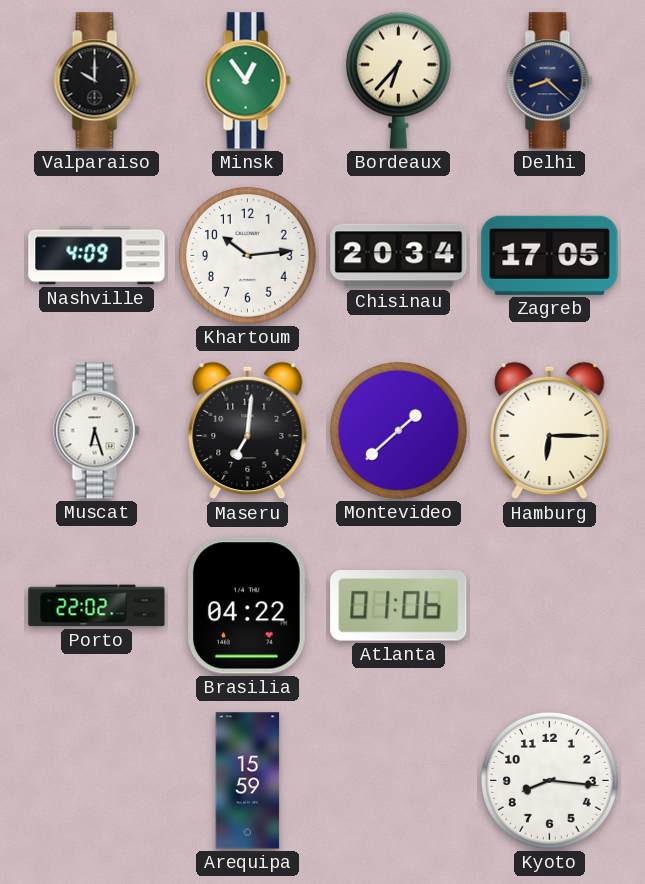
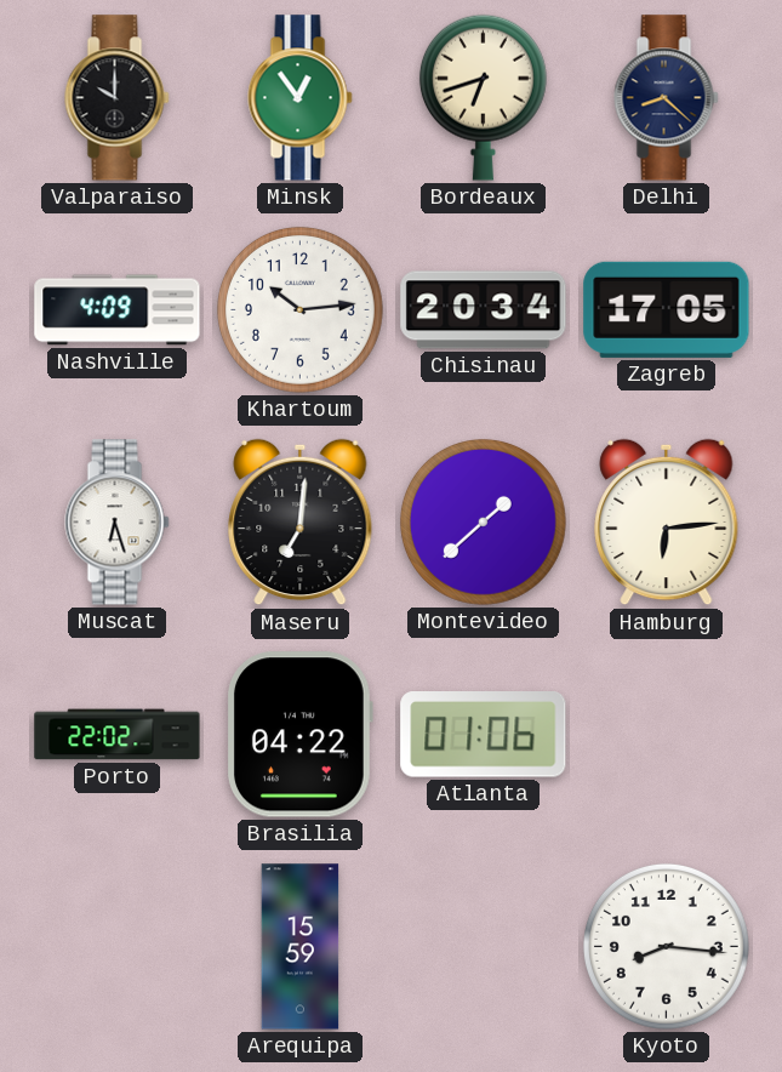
Bordeaux: 6:37 -> 6:42 (483, 97)
Hamburg: 6:15 -> 6:14 (667, 523)
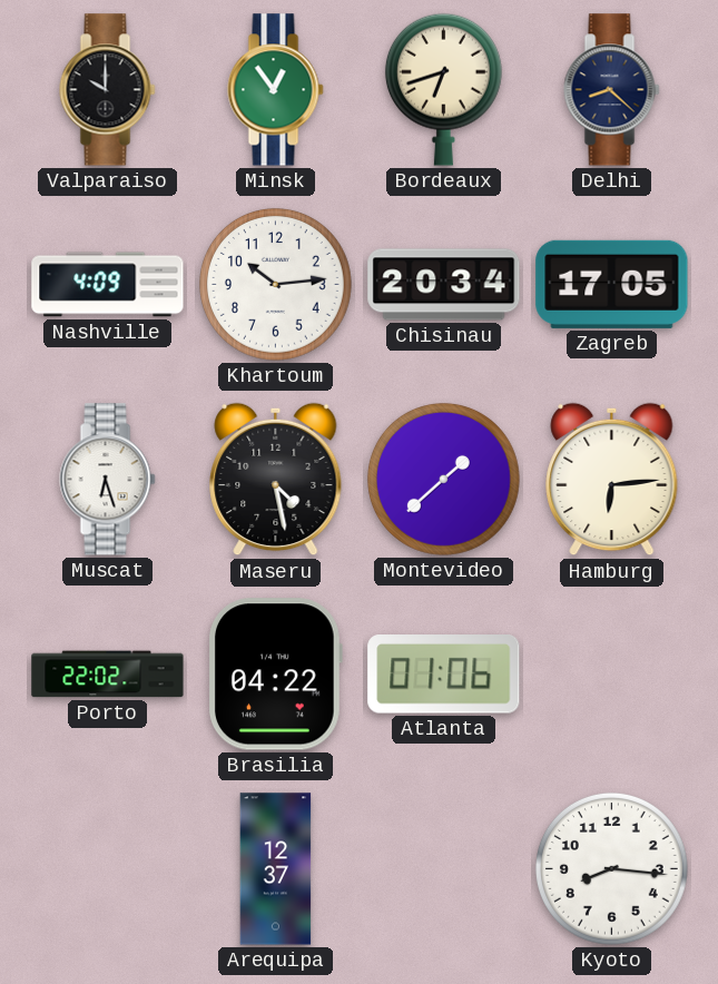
Maseru: 7:01 -> 4:28 (276, 480)
Arequipa: 15:59 -> 12:37 (276, 869)
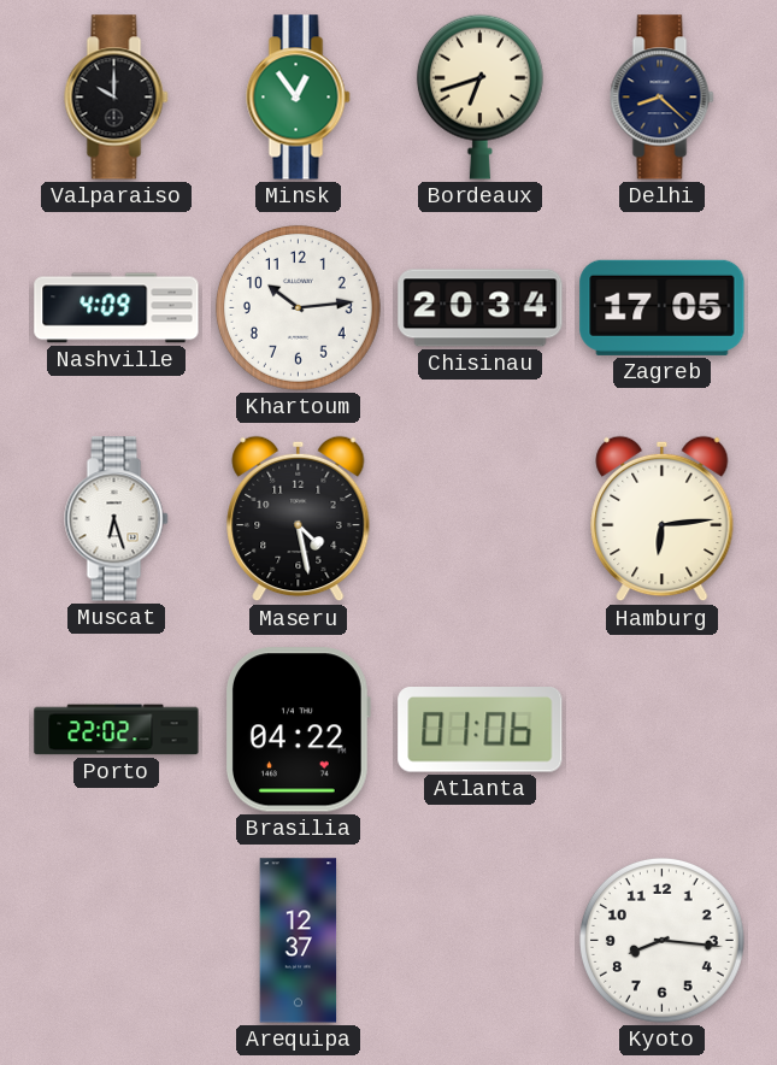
Montevideo: 1:38 -> none (443, 479)
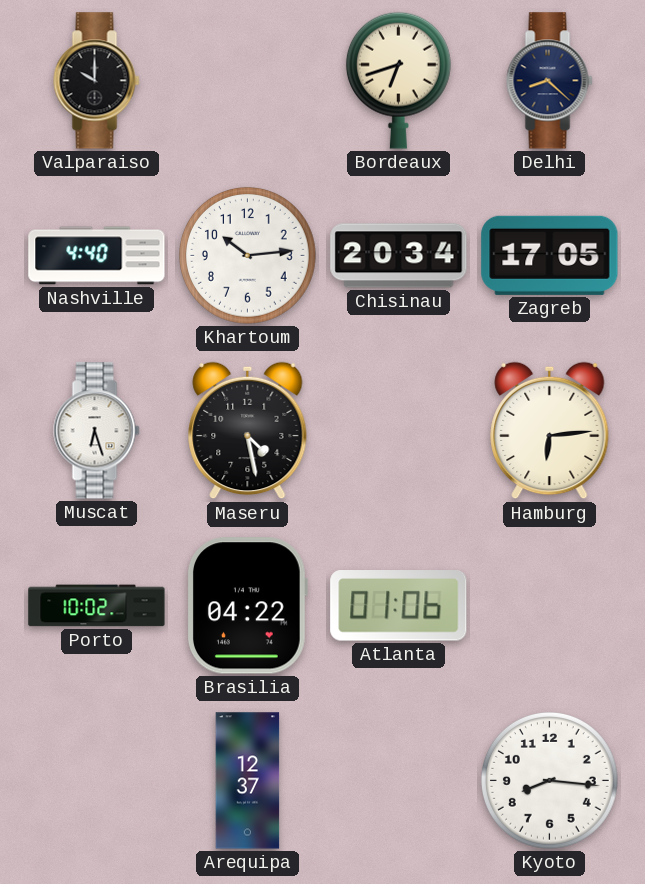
Minsk: 12:54 -> none (299, 98)
Nashville: 4:09 -> 4:40 (97, 256)
Porto: 22:02 -> 10:02 (97, 606)
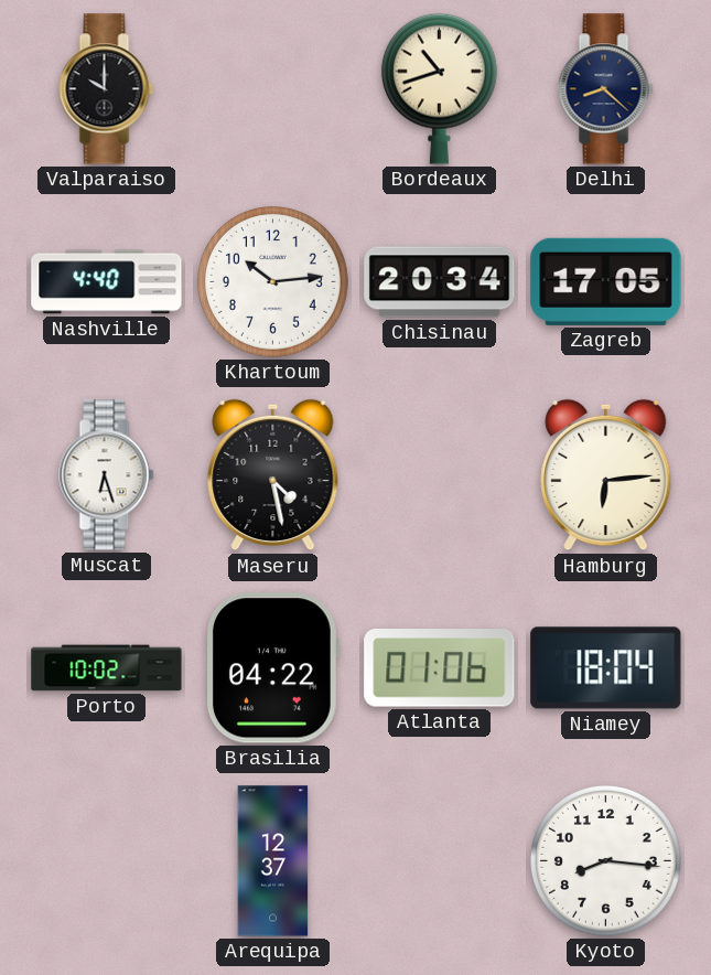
Bordeaux: 6:42 -> 10:42 (439, 88)
Niamey: none -> 18:04 (606, 668)
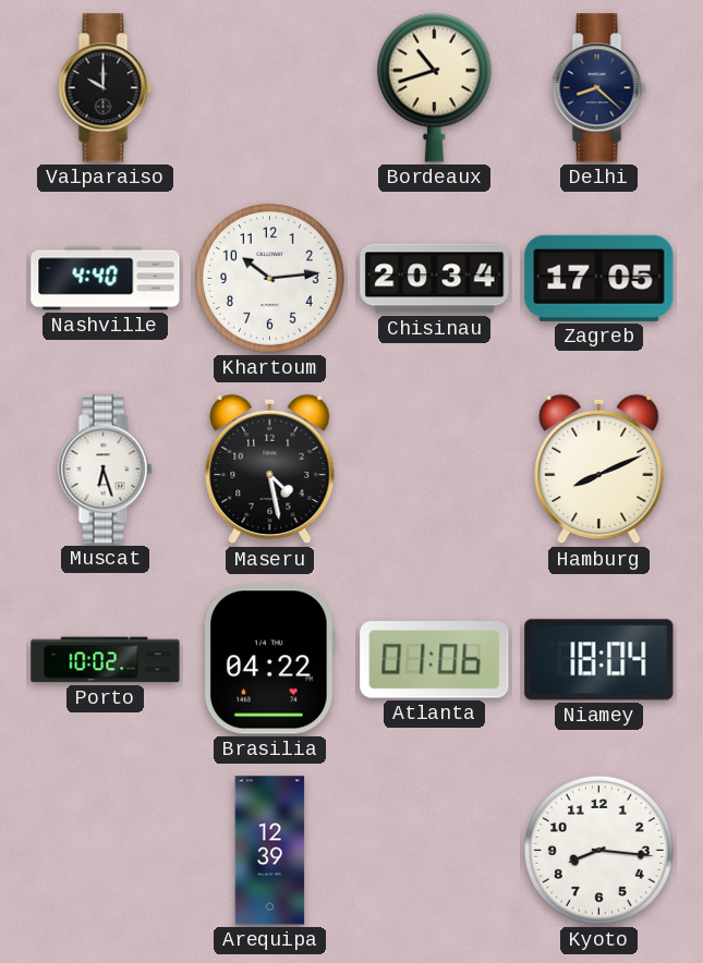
Hamburg: 6:14 -> 8:11 (599, 470)
Arequipa: 12:37 -> 12:39 (270, 851)
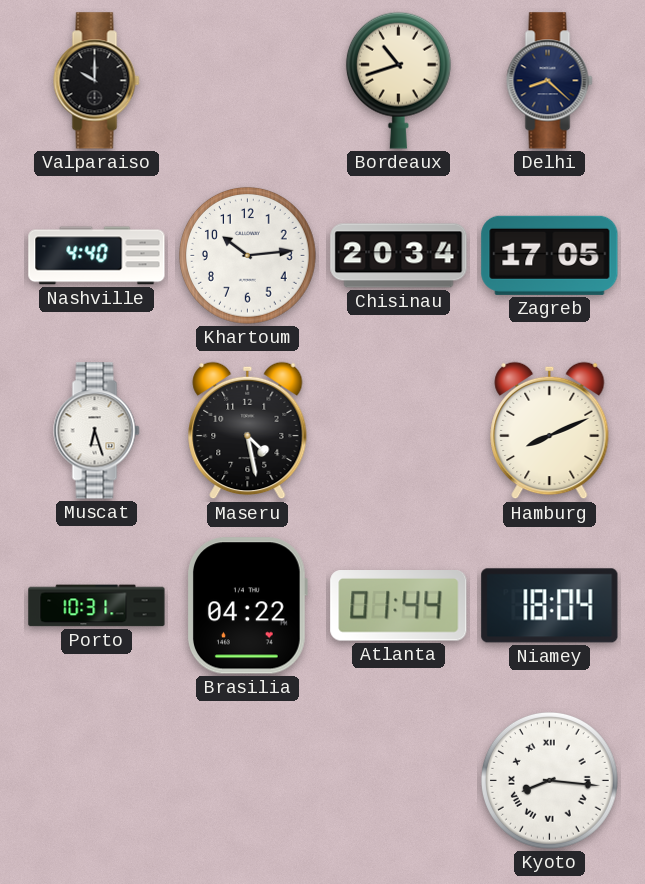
Porto: 10:02 -> 10:31 (97, 606)
Atlanta: 01:06 -> 01:44 (399, 606)
Arequipa: 12:39 -> none (270, 851)
Kyoto numerals: Arabic -> Roman (549, 780)
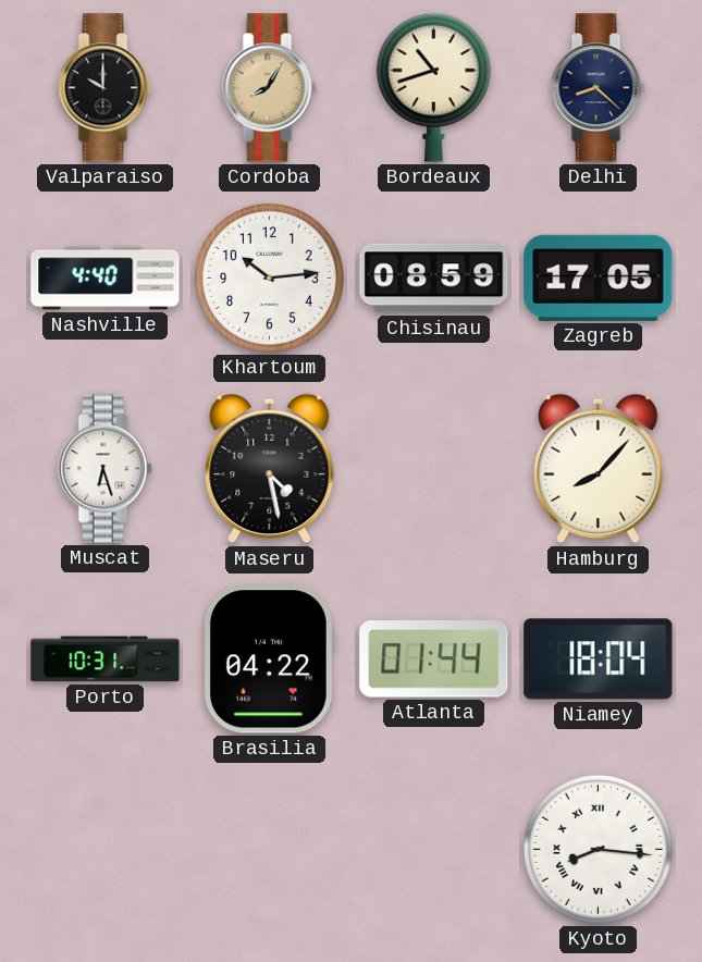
Cordoba: none -> 8:05 (270, 88)
Chisinau: 20:34 -> 08:59 (434, 279)
Hamburg: 8:11 -> 8:07 (599, 469)
